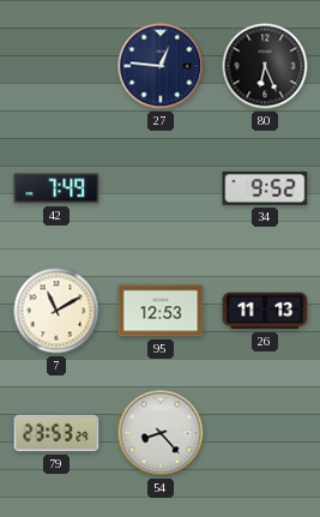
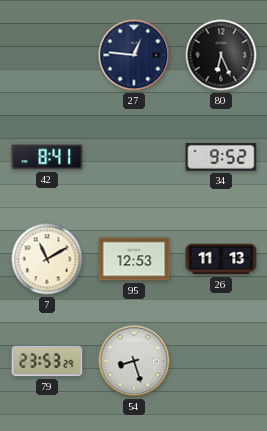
42: 7:49 -> 8:41 (47, 157)
54: 8:23 -> 8:27 (134, 361)
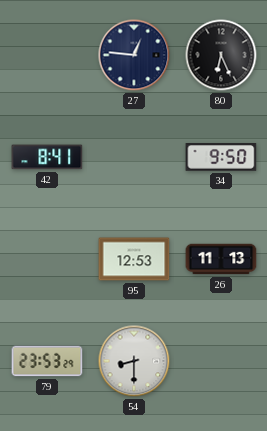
34: 9:52 -> 9:50 (221, 157)
7: 11:10 -> none (47, 259)
54: 8:27 -> 8:30 (134, 361)
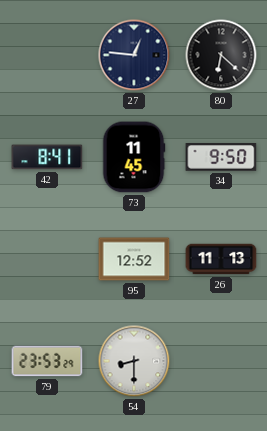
80: 6:26 -> 6:22 (221, 55)
73: none -> 11:45 (134, 157)
95: 12:53 -> 12:52 (134, 259)
